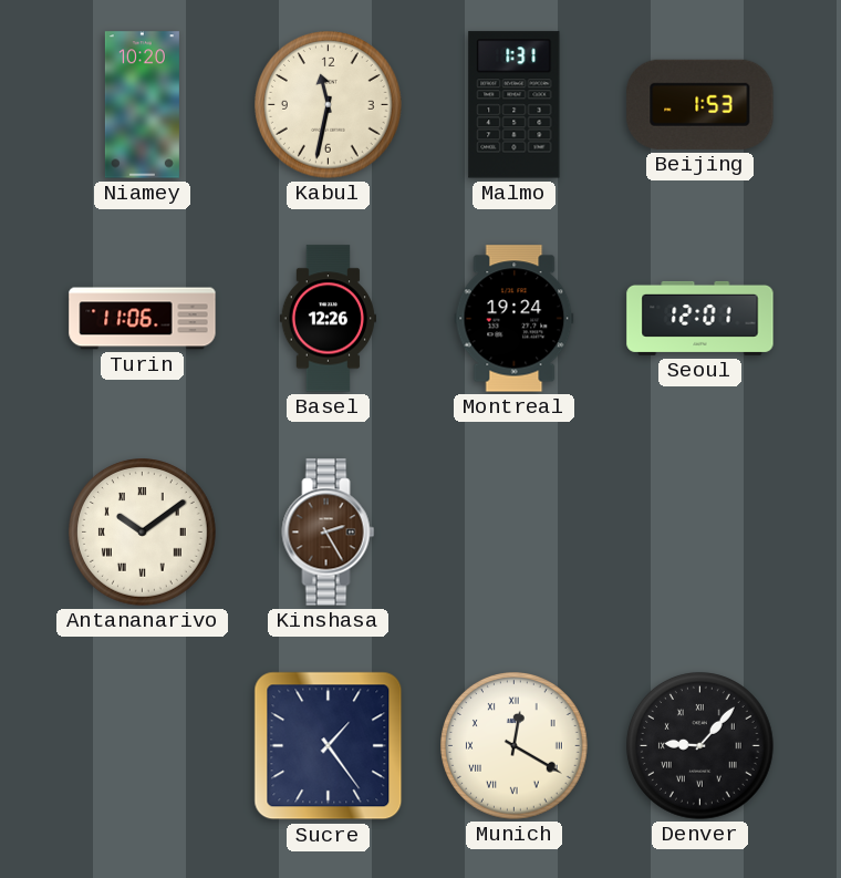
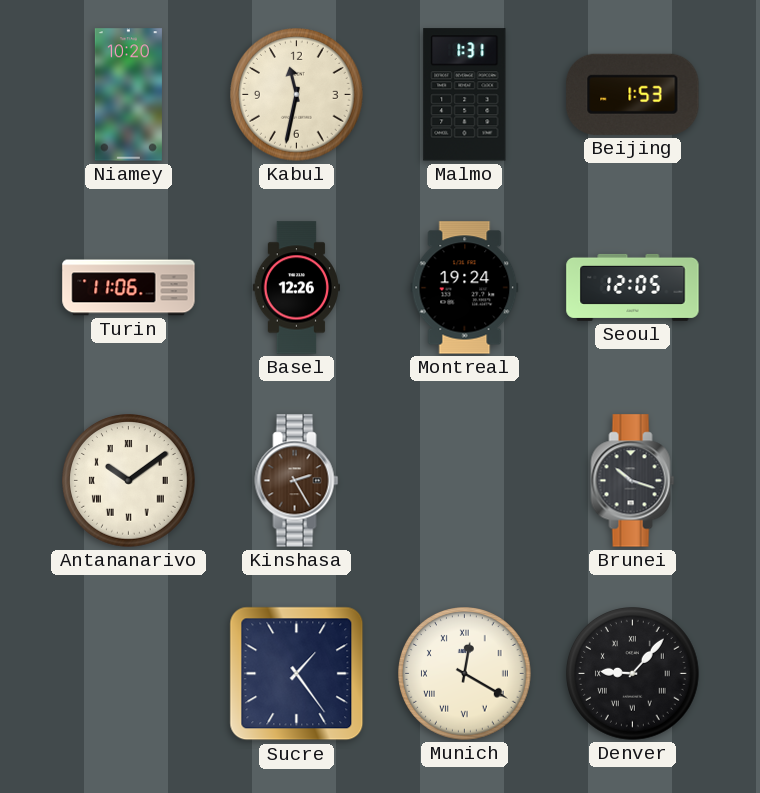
Seoul: 12:01 -> 12:05 (633, 287)
Brunei: none -> 10:18 (633, 481)
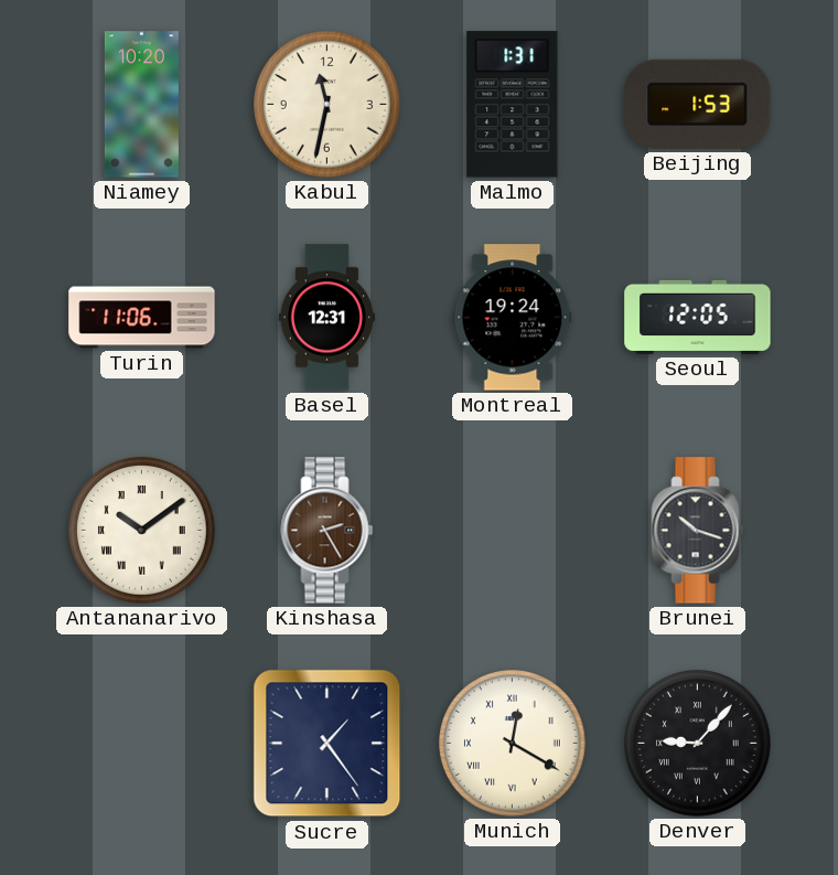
Basel: 12:26 -> 12:31 (326, 318)
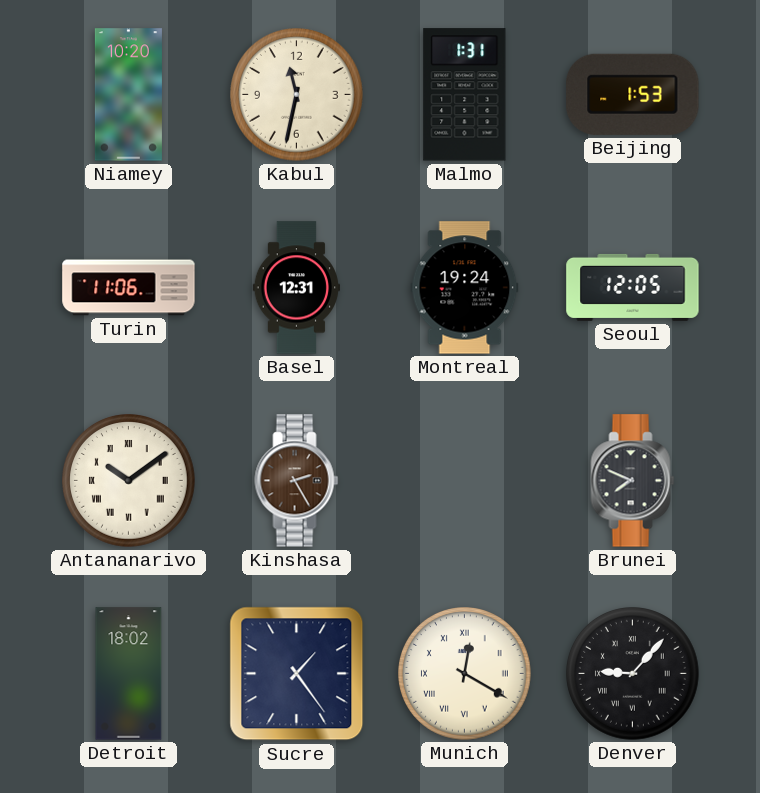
Brunei: 10:18 -> 7:49 (633, 481)
Detroit: none -> 18:02 (129, 674)
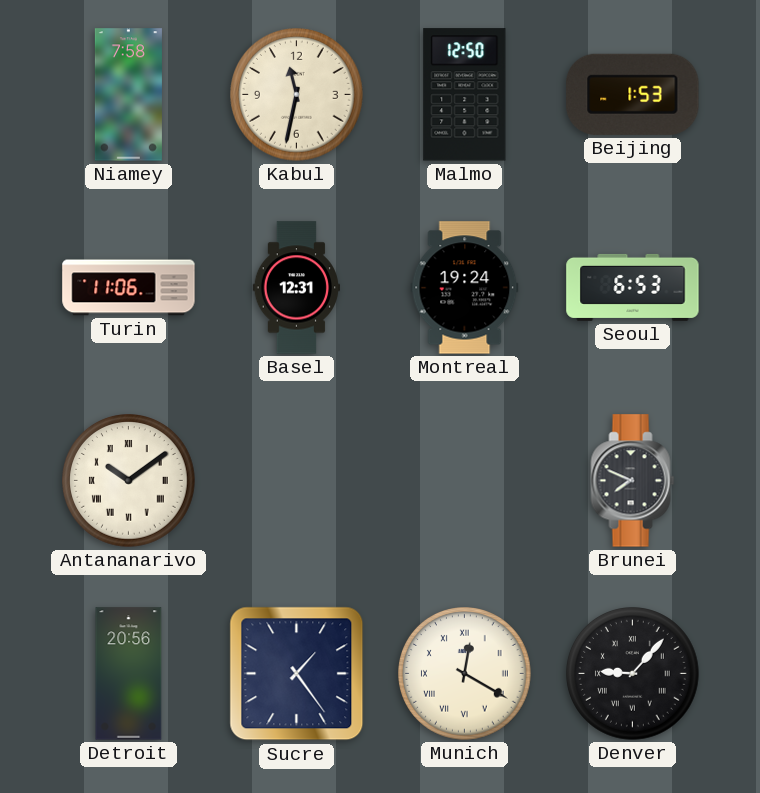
Niamey: 10:20 -> 7:58 (128, 95)
Malmo: 1:31 -> 12:50 (465, 95)
Seoul: 12:05 -> 6:53 (633, 287)
Kinshasa: 2:25 -> none (297, 481)
Detroit: 18:02 -> 20:56 (129, 674)
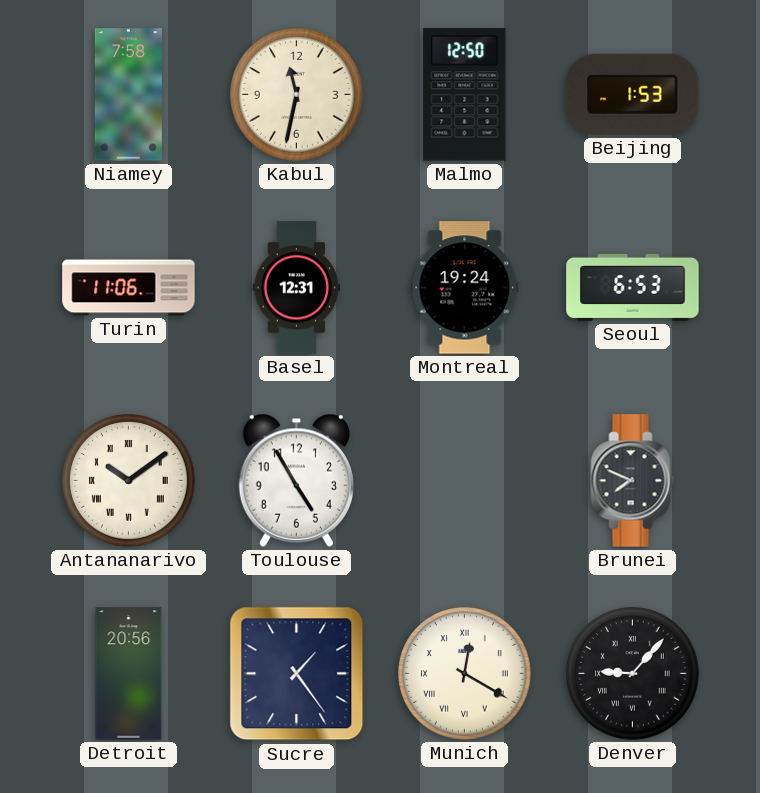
Toulouse: none -> 4:55 (296, 480)
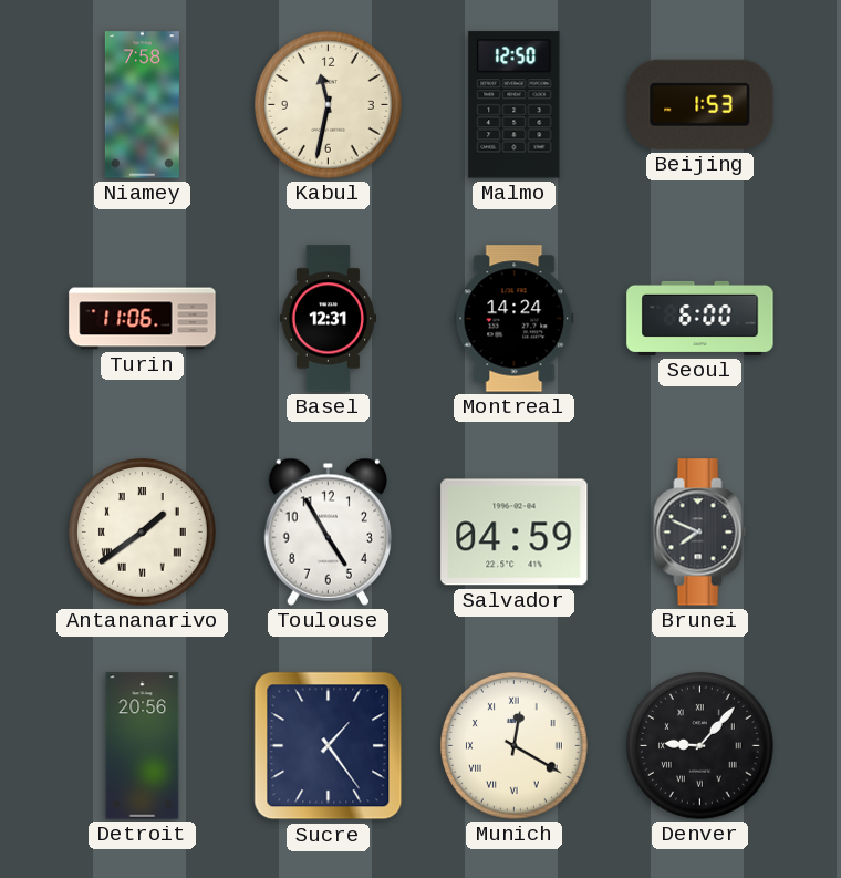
Montreal: 19:24 -> 14:24 (515, 319)
Seoul: 6:53 -> 6:00 (700, 318)
Antananarivo: 10:09 -> 1:39 (143, 533)
Salvador: none -> 04:59 (515, 533)
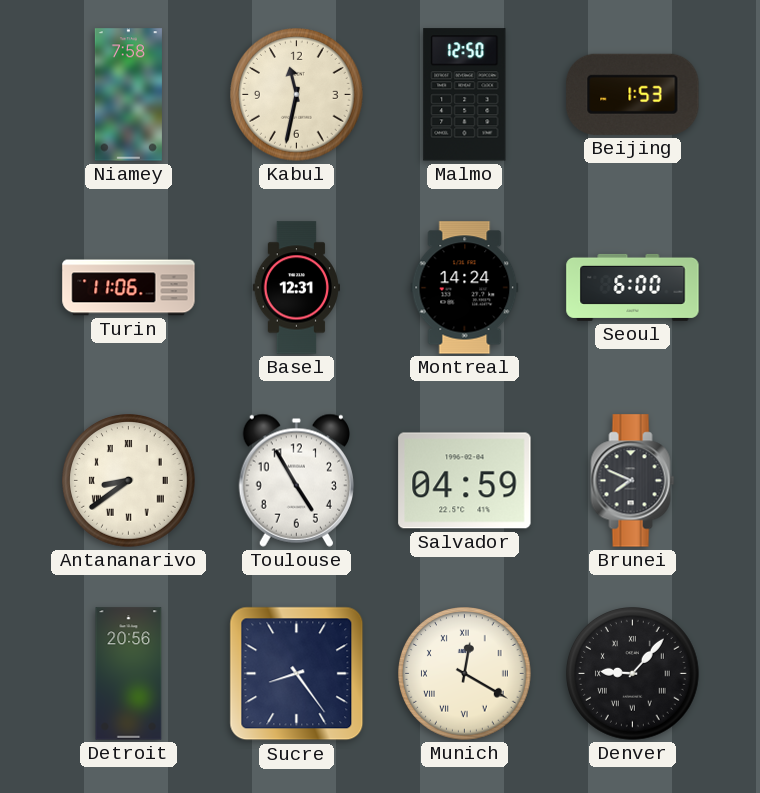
Antananarivo: 1:39 -> 8:39 (129, 481)
Sucre: 1:24 -> 8:24 (297, 674)
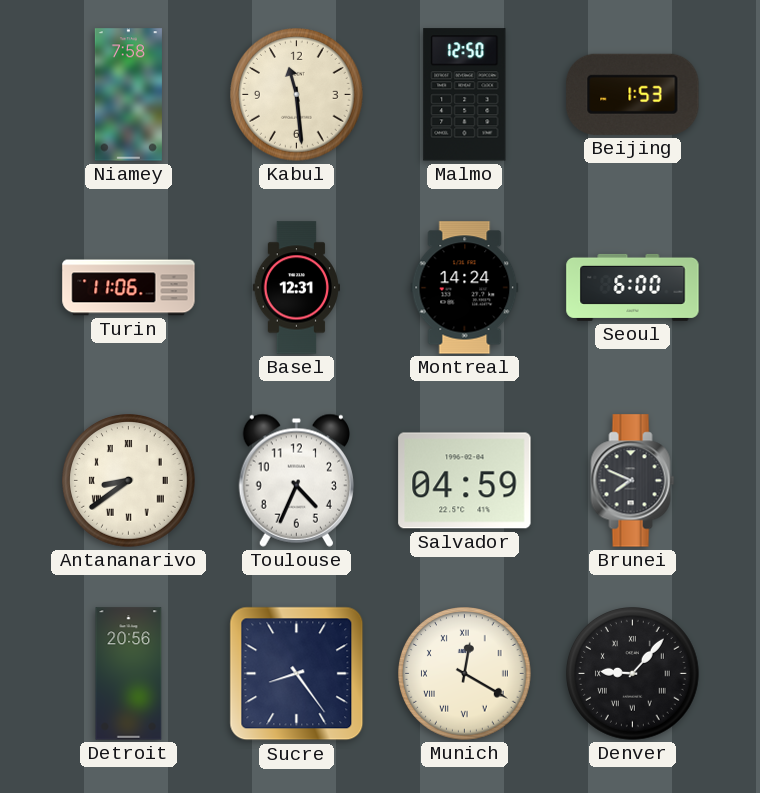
Kabul: 11:32 -> 11:29 (297, 95)
Toulouse: 4:55 -> 4:34 (296, 480)
